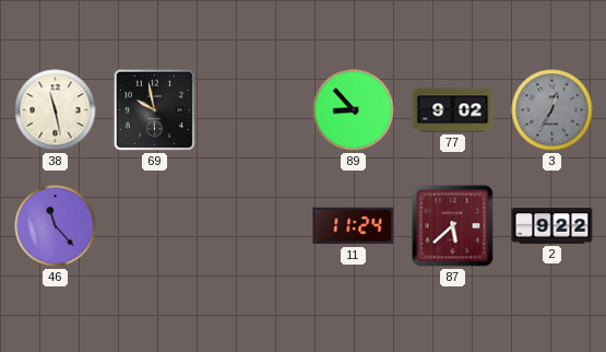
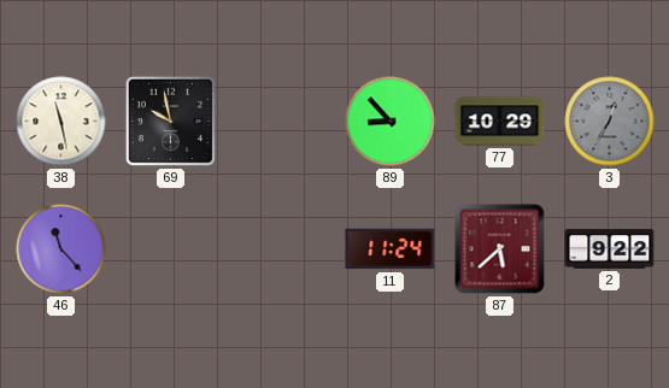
77: 9:02 -> 10:29 (500, 122)
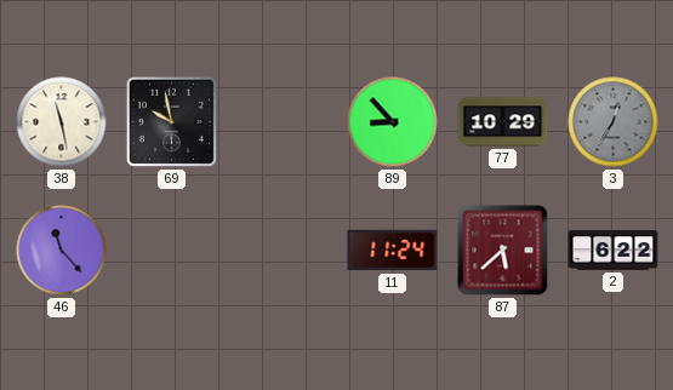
2: 9:22 -> 6:22 (614, 251)
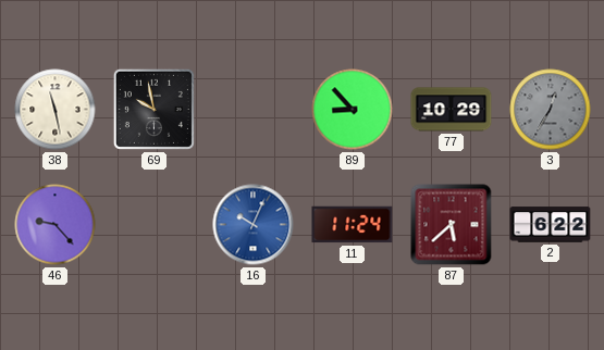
46: 11:23 -> 9:23 (56, 225)
16: none -> 10:04 (254, 225)
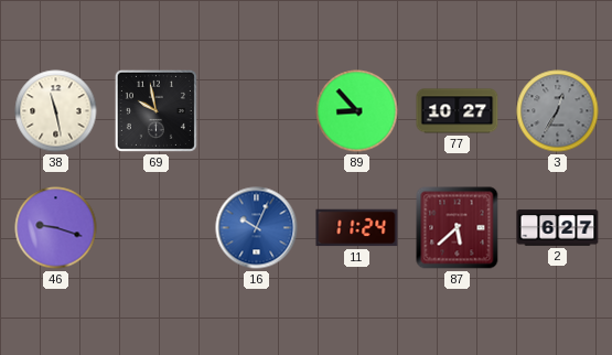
77: 10:29 -> 10:27 (458, 111)
46: 9:23 -> 9:18 (56, 228)
2: 6:22 -> 6:27 (558, 228)
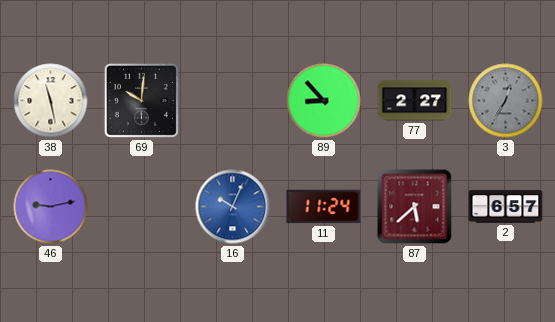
69: 9:58 -> 10:01 (141, 100)
77: 10:27 -> 2:27 (415, 101)
46: 9:18 -> 9:13 (51, 207)
2: 6:27 -> 6:57 (506, 207)
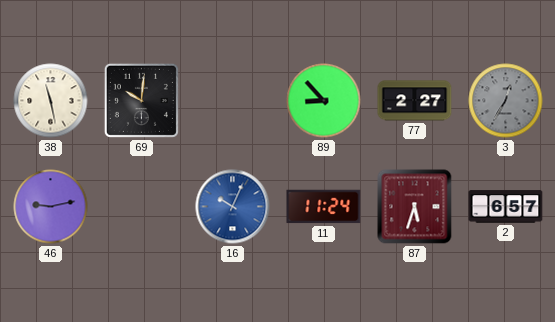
87: 5:38 -> 5:33 (415, 207)
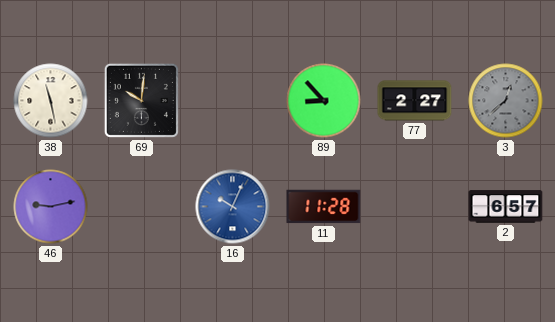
3: 12:35 -> 12:38 (506, 101)
11: 11:24 -> 11:28 (324, 207)
87: 5:33 -> none (415, 207)
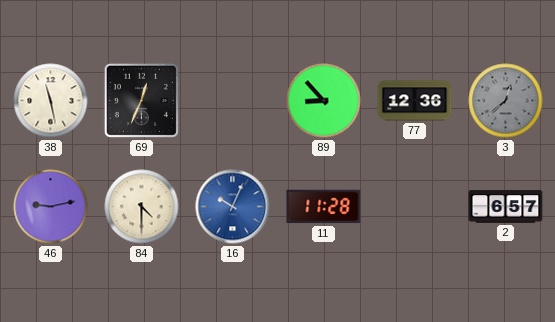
69: 10:01 -> 12:34 (141, 100)
77: 2:27 -> 12:36 (415, 101)
84: none -> 4:30 (142, 207)
